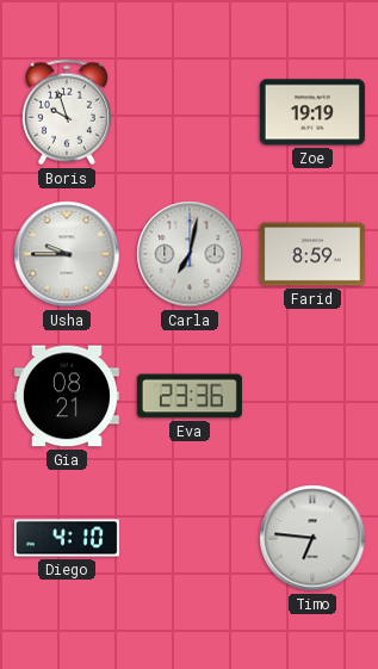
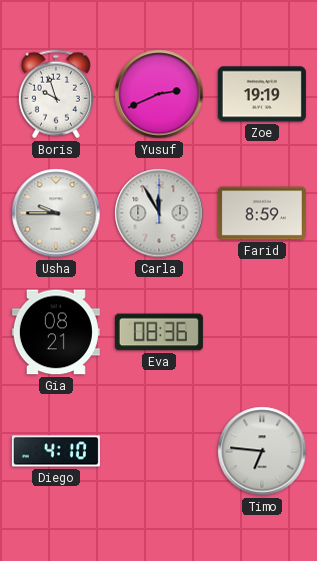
Yusuf: none -> 2:41 (159, 94)
Carla: 7:02 -> 11:55 (159, 213)
Eva: 23:36 -> 08:36 (159, 332)
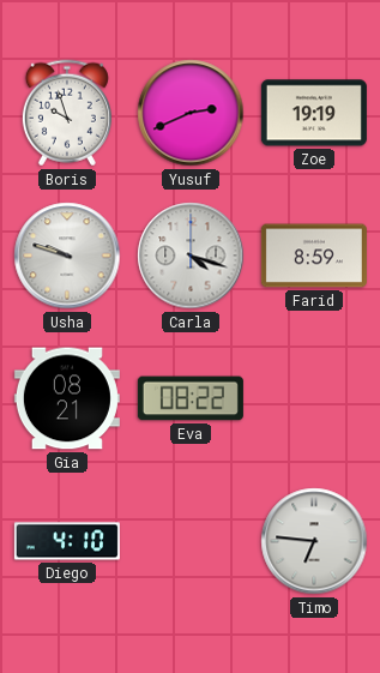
Usha: 9:45 -> 9:48 (67, 256)
Carla: 11:55 -> 4:18 (191, 256)
Eva: 08:36 -> 08:22 (191, 398)
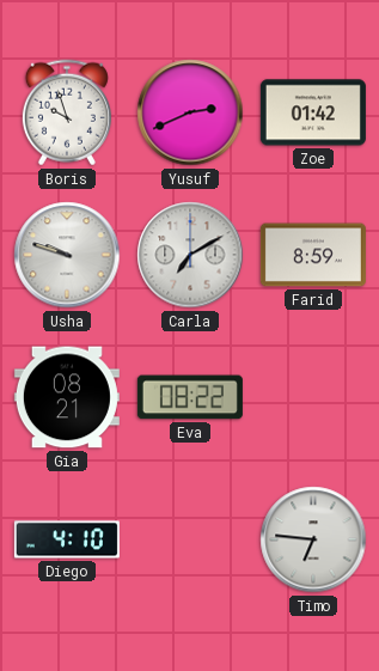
Zoe: 19:19 -> 01:42 (313, 112)
Carla: 4:18 -> 7:10 (190, 255)
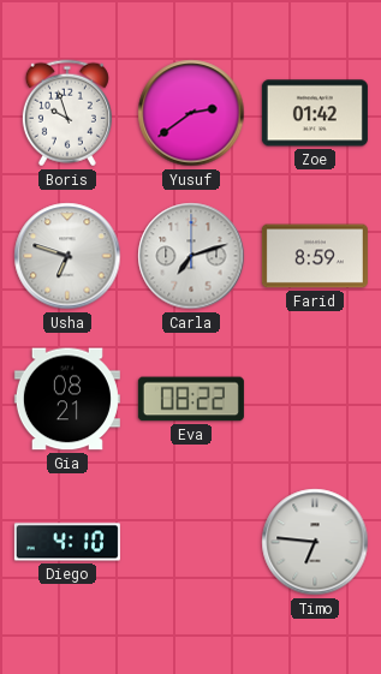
Yusuf: 2:41 -> 2:39 (191, 113)
Usha: 9:48 -> 6:48 (67, 256)
Carla: 7:10 -> 7:12 (191, 256)
